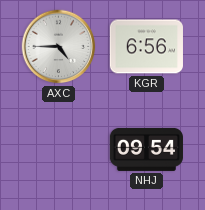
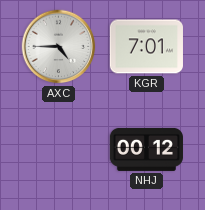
KGR: 6:56 -> 7:01 (146, 47)
NHJ: 09:54 -> 00:12 (146, 149)
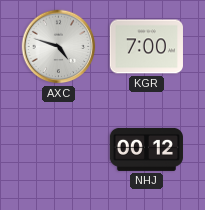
AXC: 4:45 -> 4:48 (59, 47)
KGR: 7:01 -> 7:00 (146, 47)
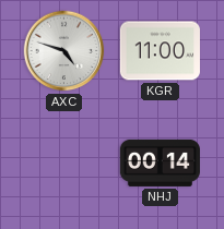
KGR: 7:00 -> 11:00 (160, 51)
NHJ: 00:12 -> 00:14 (160, 162)
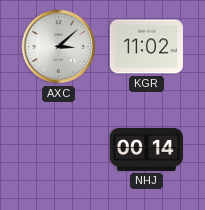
AXC: 4:48 -> 3:08 (59, 47)
KGR: 11:00 -> 11:02 (146, 47)
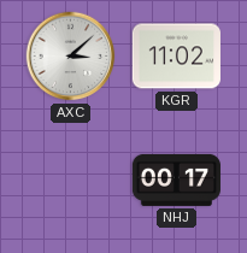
NHJ: 00:14 -> 00:17 (176, 180)
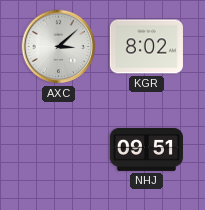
KGR: 11:02 -> 8:02 (146, 47)
NHJ: 00:17 -> 09:51 (146, 149)
